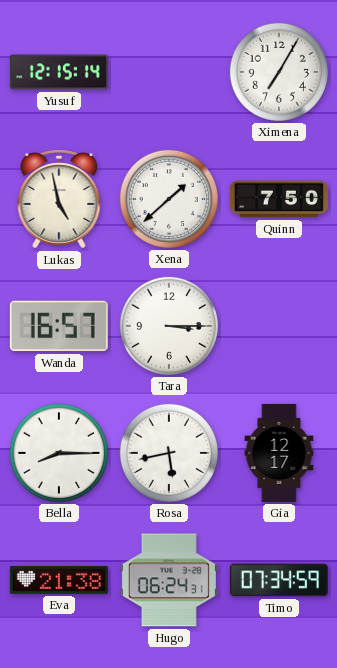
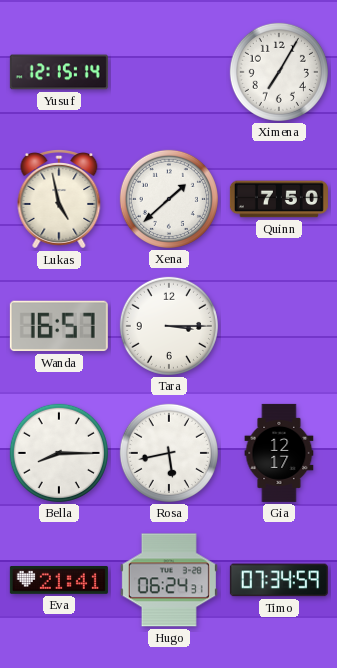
Eva: 21:38 -> 21:41 (59, 581)
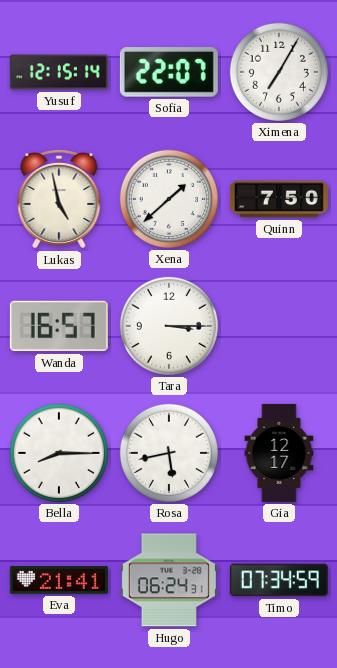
Sofia: none -> 22:07 (169, 72)
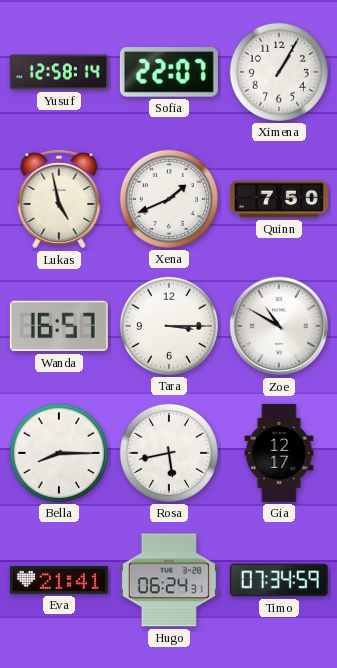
Yusuf: 12:15 -> 12:58 (59, 72)
Ximena: 7:05 -> 1:05 (279, 72)
Xena: 1:38 -> 1:41 (169, 199)
Zoe: none -> 10:50 (279, 326)
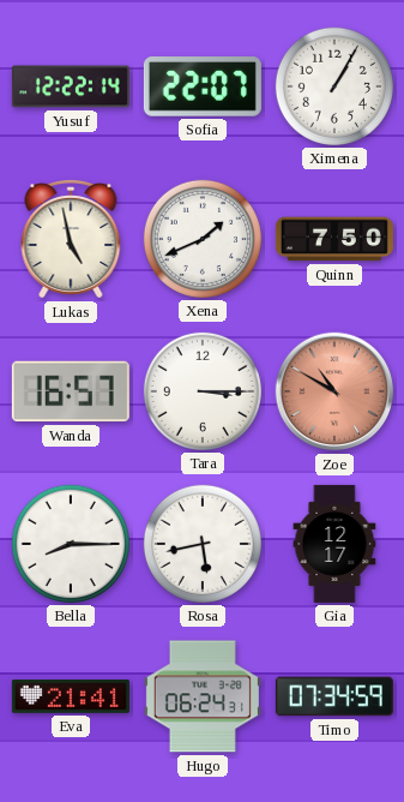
Yusuf: 12:58 -> 12:22 (71, 86)
Zoe dial: white -> salmon (334, 391)
